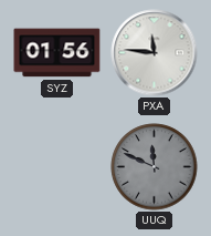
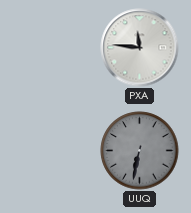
SYZ: 01:56 -> none (57, 53)
UUQ: 11:49 -> 6:32 (140, 151)
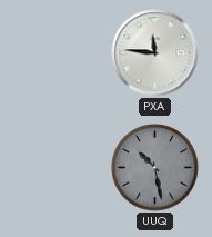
UUQ: 6:32 -> 10:28 (155, 168)
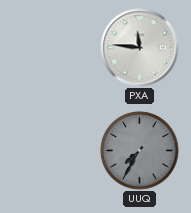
UUQ: 10:28 -> 7:35 (140, 151)
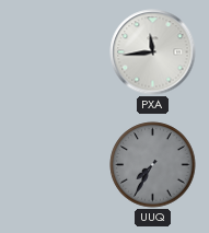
PXA: 11:46 -> 11:44 (153, 53)
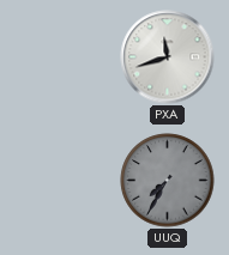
PXA: 11:44 -> 11:42 (168, 57)
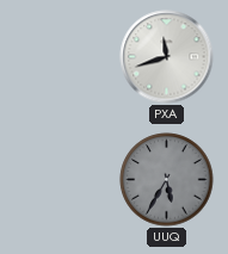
UUQ: 7:35 -> 5:35 (167, 180)
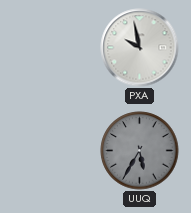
PXA: 11:42 -> 9:58 (140, 48)
